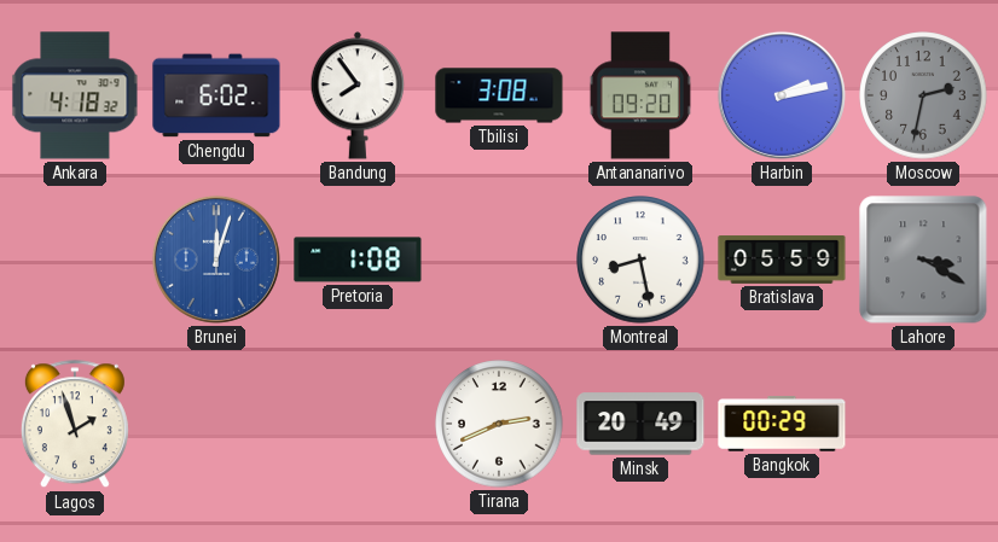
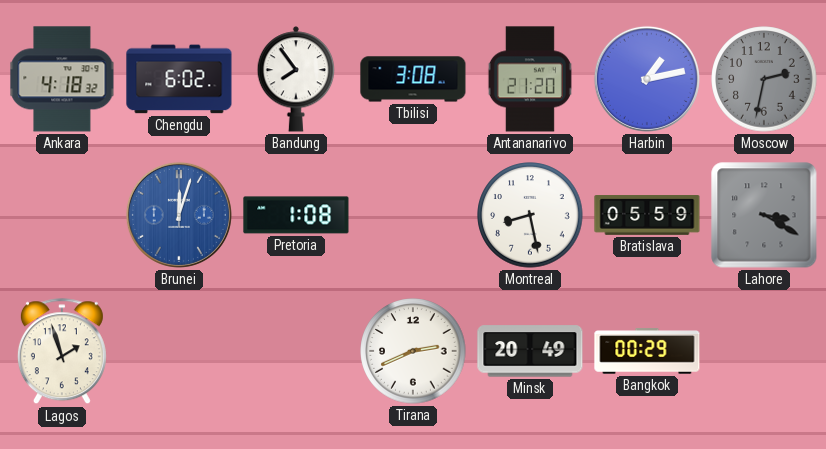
Antananarivo: 09:20 -> 21:20 (530, 79)
Harbin: 2:13 -> 1:13 (647, 79)
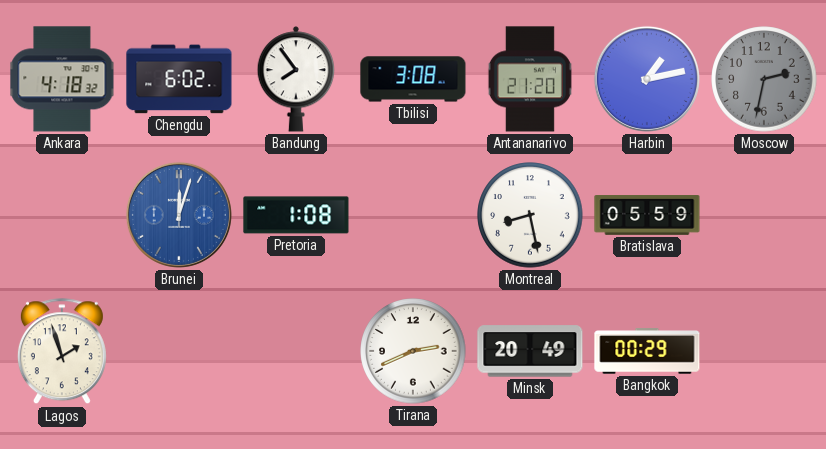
Lahore: 3:20 -> none (764, 215)
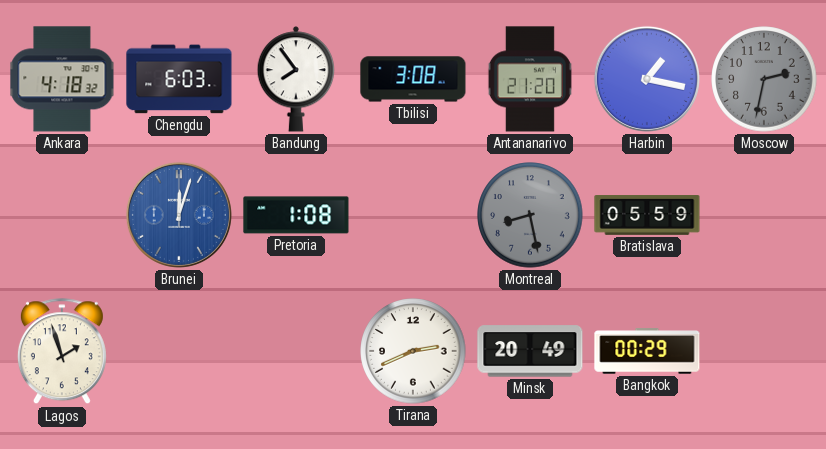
Chengdu: 6:02 -> 6:03 (179, 79)
Harbin: 1:13 -> 1:17 (647, 79)
Montreal dial: white -> grey (530, 215)
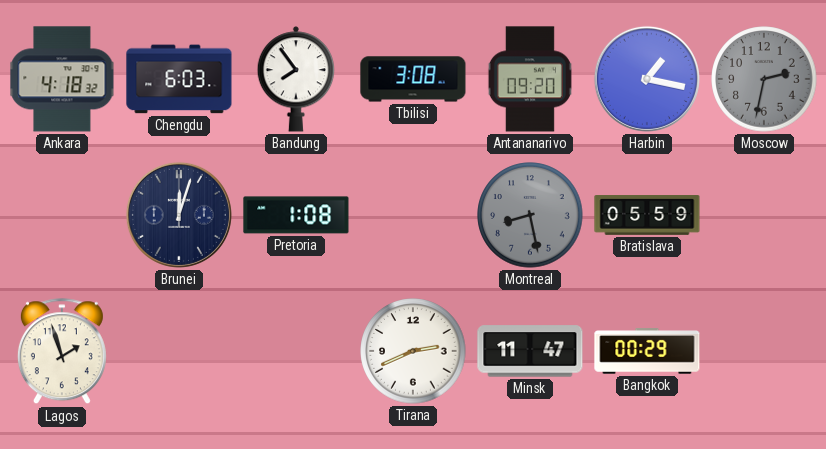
Antananarivo: 21:20 -> 09:20 (530, 79)
Brunei dial: blue -> navy (179, 215)
Minsk: 20:49 -> 11:47 (530, 351)
